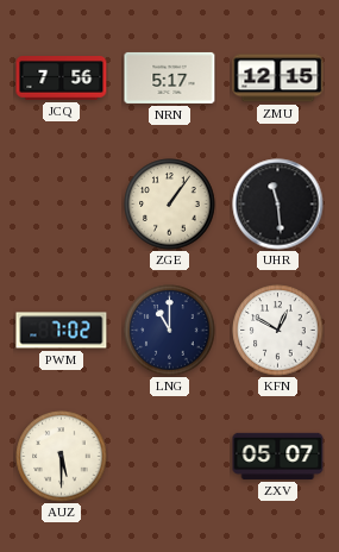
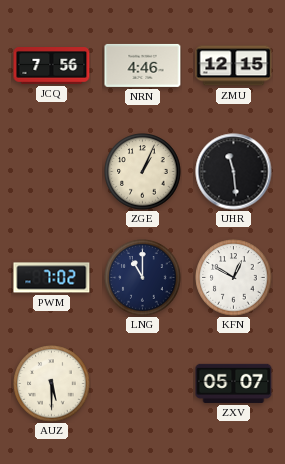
NRN: 5:17 -> 4:46 (143, 65)
ZGE: 1:06 -> 1:04 (143, 172)
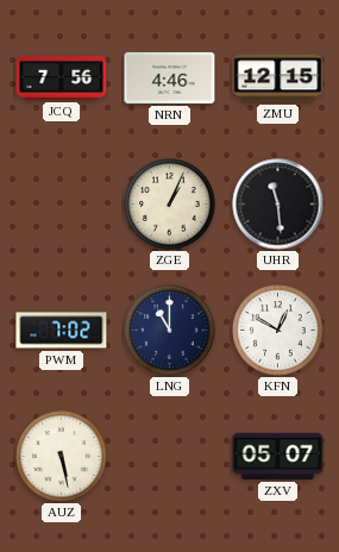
AUZ: 5:30 -> 5:28 (62, 457)
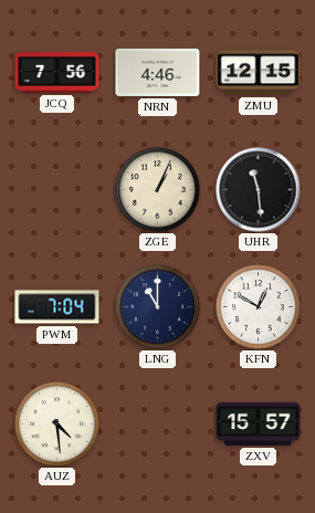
PWM: 7:02 -> 7:04 (57, 307)
AUZ: 5:28 -> 4:29 (57, 425)
ZXV: 05:07 -> 15:57 (259, 423)
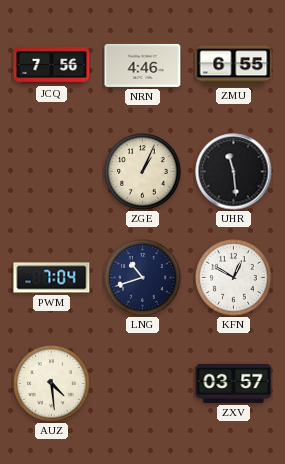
ZMU: 12:15 -> 6:55 (234, 66)
LNG: 11:00 -> 10:42 (143, 278)
ZXV: 15:57 -> 03:57 (234, 383)
